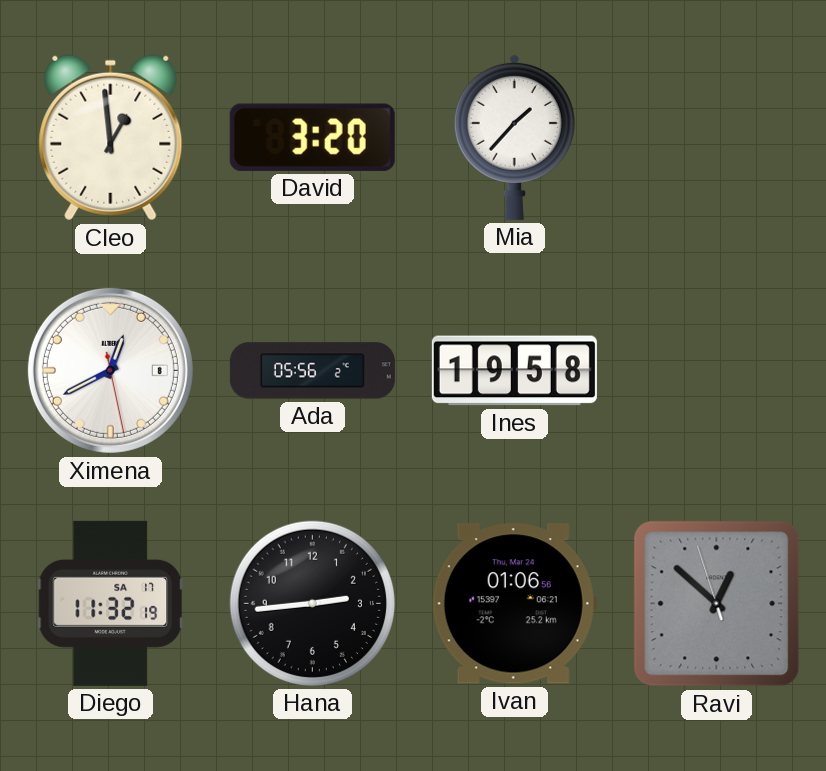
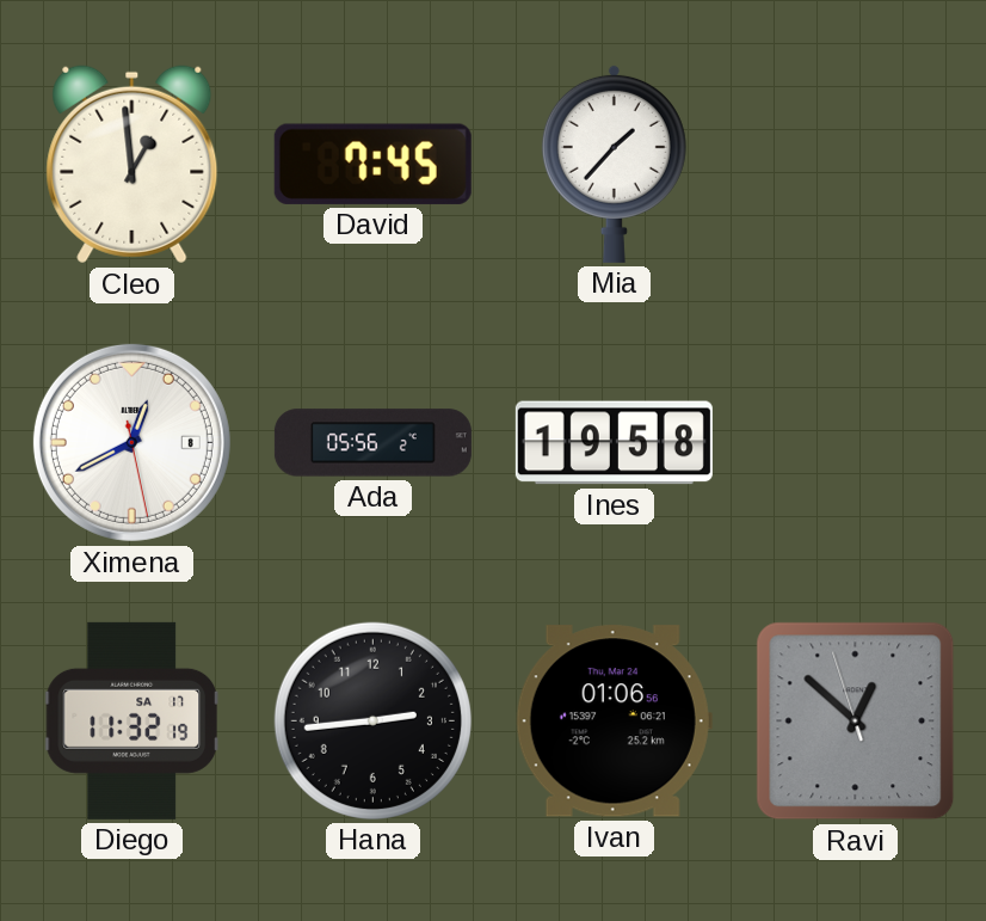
David: 3:20 -> 7:45 (372, 164)
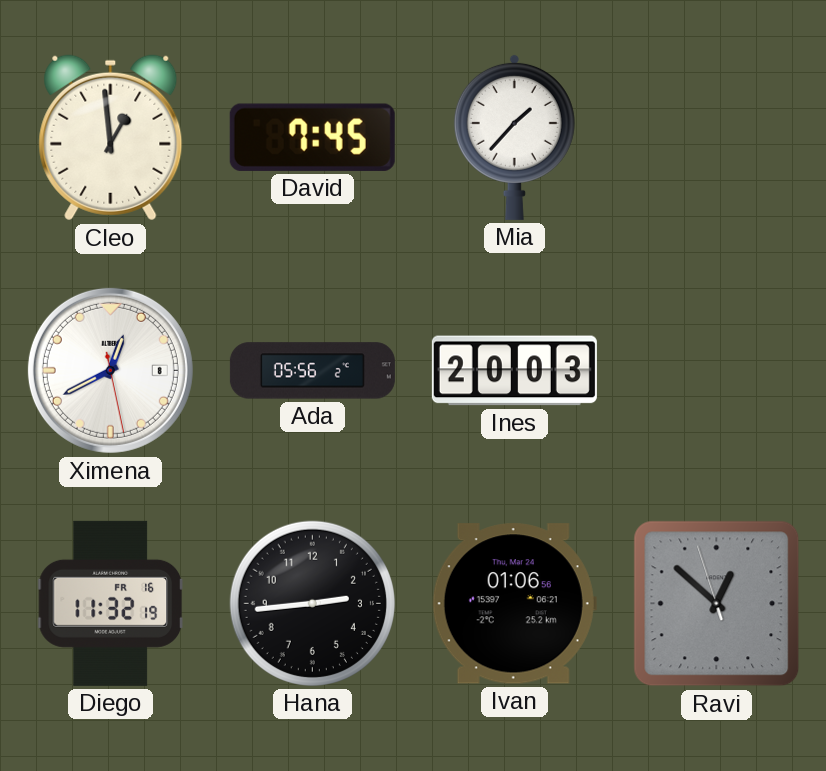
Ines: 19:58 -> 20:03 (514, 371)
Diego date: SA 17 -> FR 16 (111, 603)
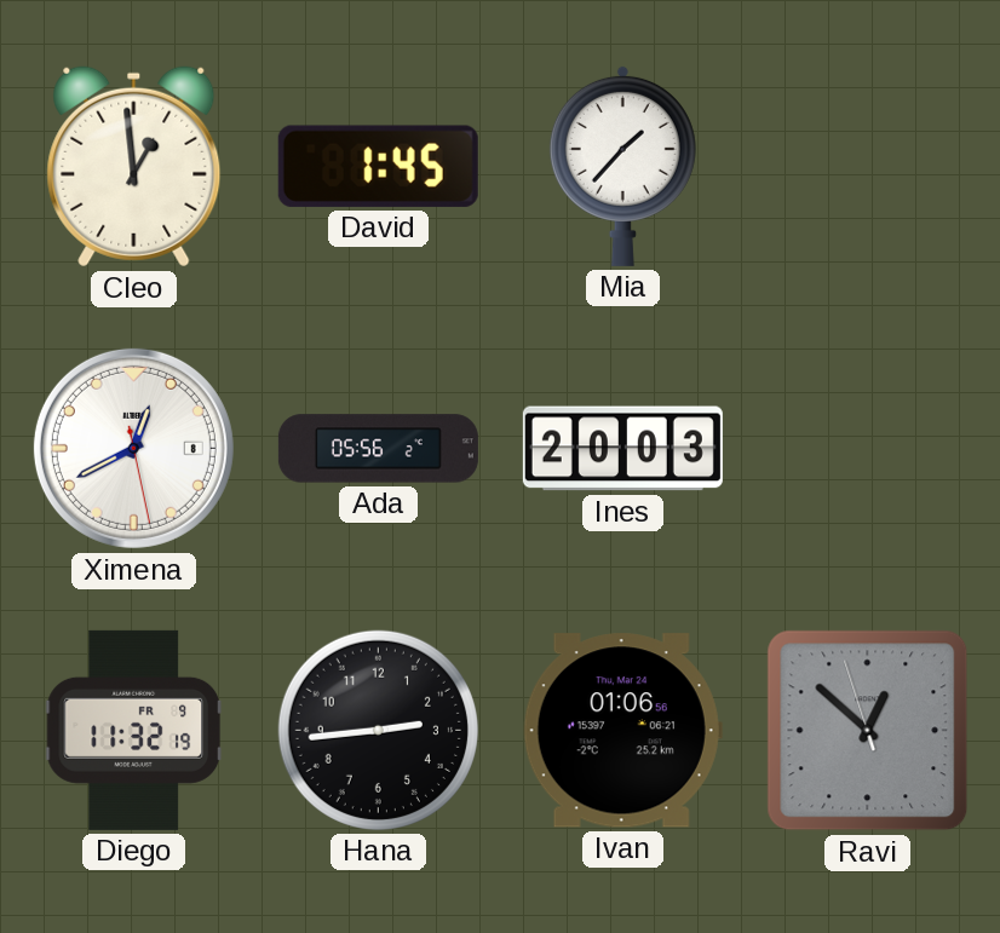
David: 7:45 -> 1:45 (378, 166)
Diego date: FR 16 -> FR 9 (134, 730)
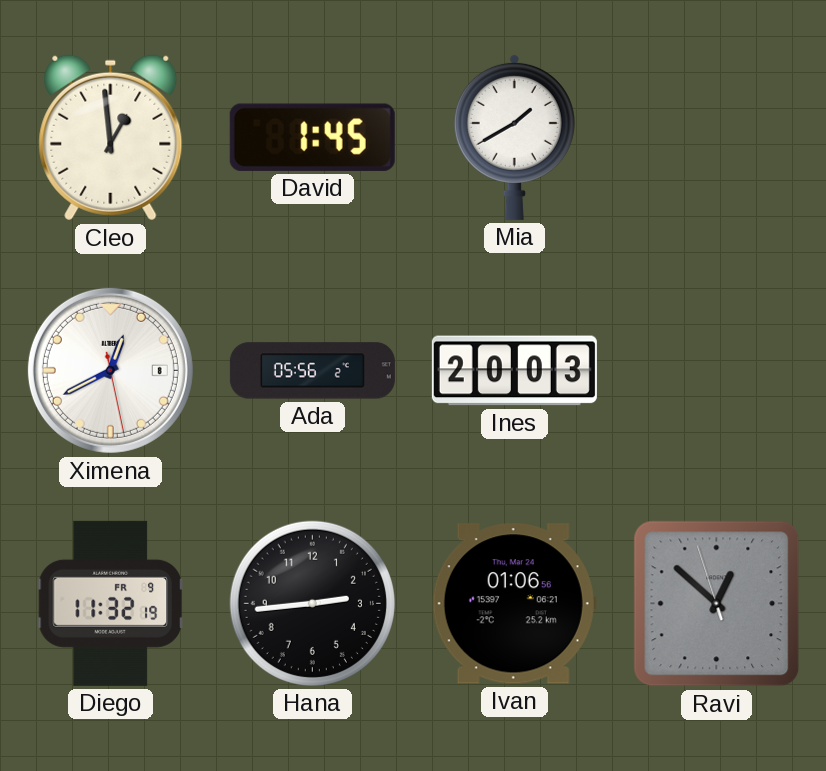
Mia: 1:37 -> 1:40 (514, 137)
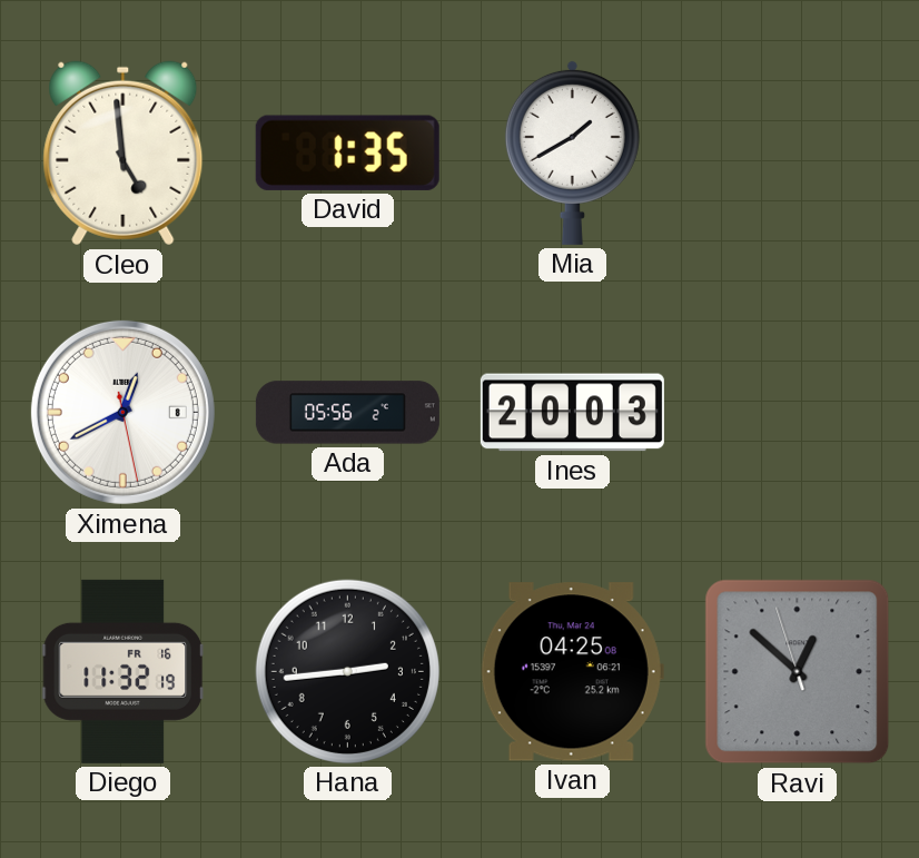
Cleo: 12:59 -> 4:59 (123, 154)
David: 1:45 -> 1:35 (347, 152)
Diego date: FR 9 -> FR 16 (123, 671)
Ivan: 01:06 -> 04:25 (572, 672)
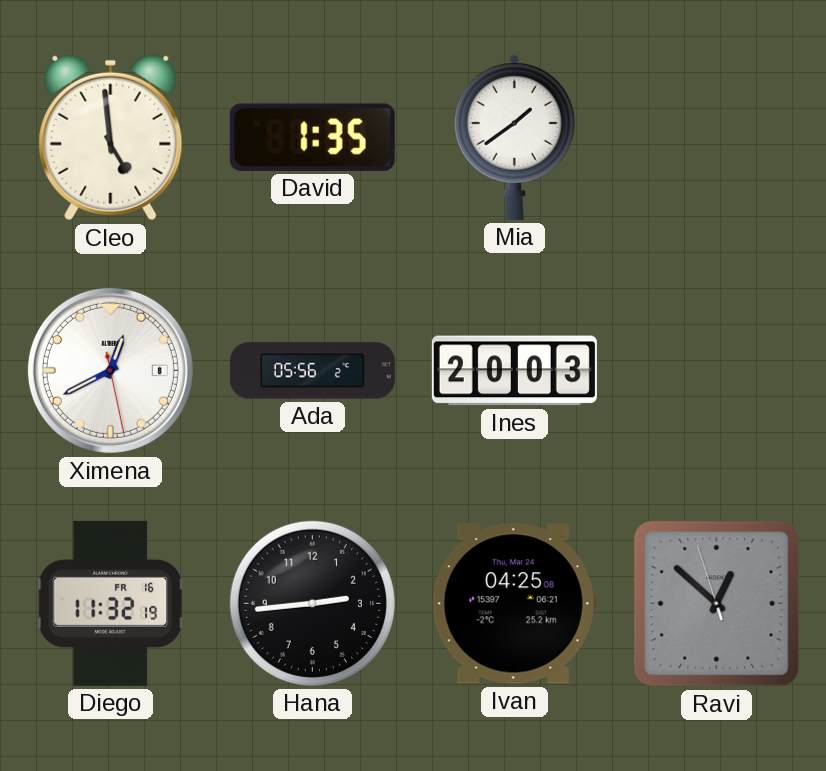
Mia: 1:40 -> 1:39 (514, 137)
